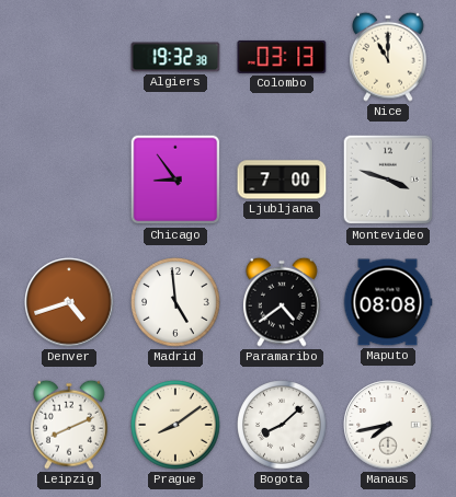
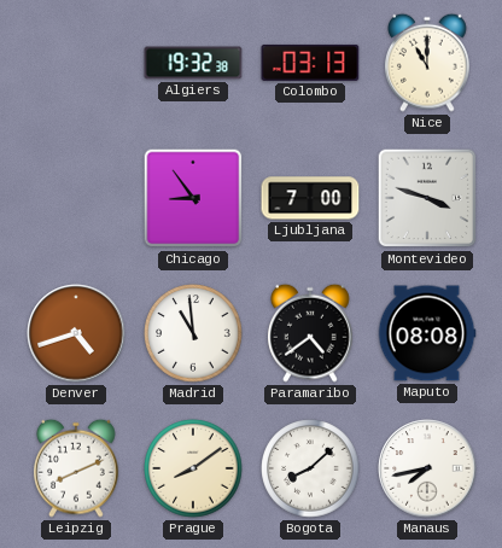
Madrid: 4:59 -> 10:59 (193, 333)
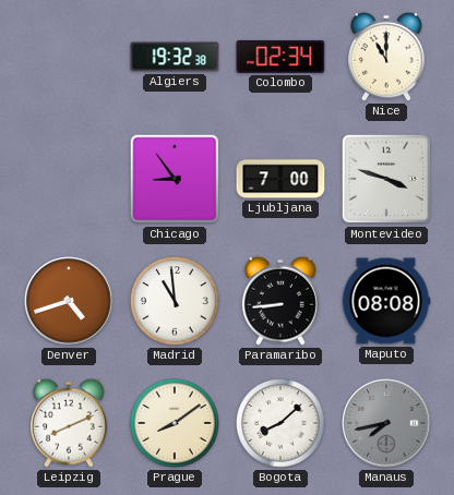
Colombo: 03:13 -> 02:34 (280, 57)
Paramaribo: 4:39 -> 8:44 (282, 301)
Manaus dial: white -> grey (386, 423)
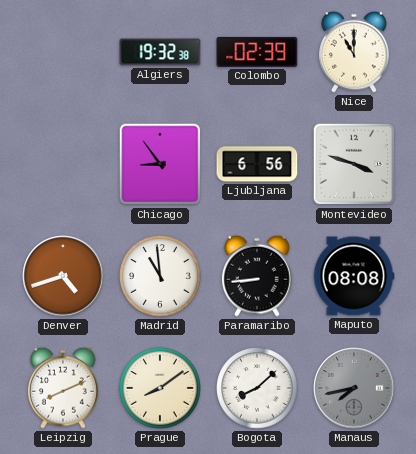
Colombo: 02:34 -> 02:39 (257, 52)
Ljubljana: 7:00 -> 6:56 (257, 164)
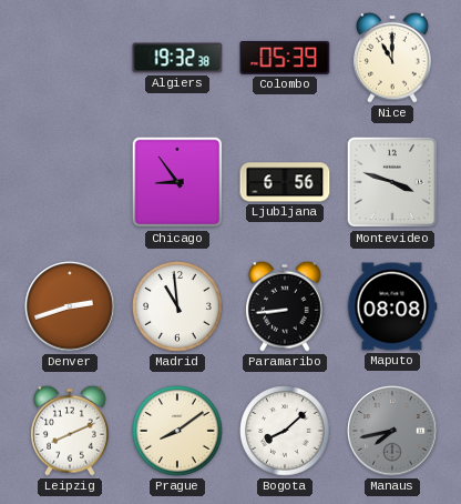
Colombo: 02:39 -> 05:39 (285, 58)
Denver: 4:42 -> 2:42 (70, 306)
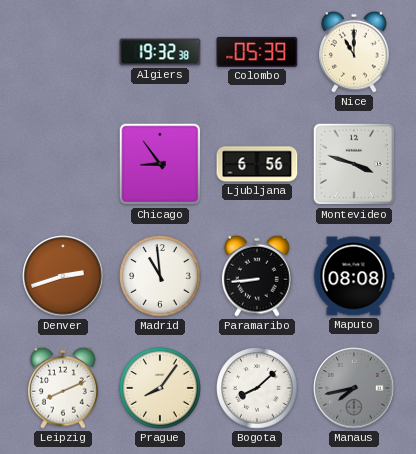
Prague: 8:09 -> 8:06 (160, 388)
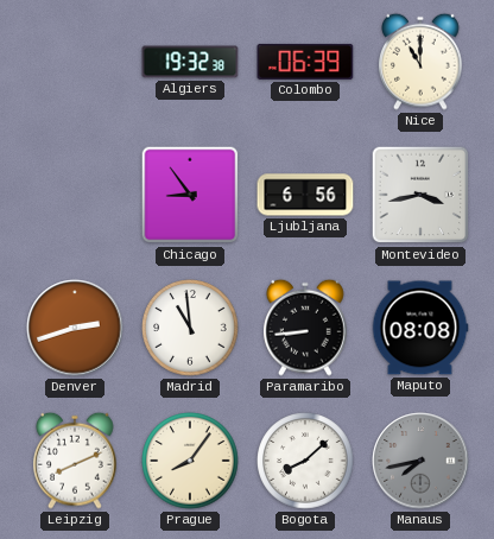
Colombo: 05:39 -> 06:39 (305, 62)
Montevideo: 3:48 -> 3:43 (420, 195)
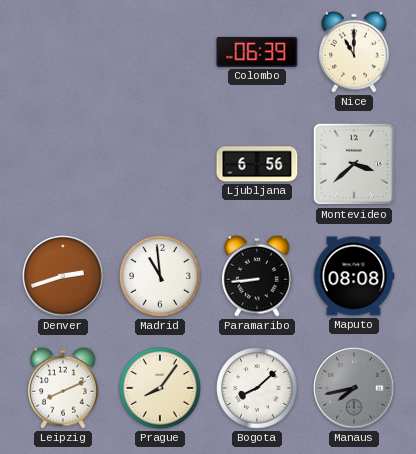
Algiers: 19:32 -> none (190, 62)
Chicago: 8:54 -> none (190, 195)
Montevideo: 3:43 -> 3:38 (354, 164)
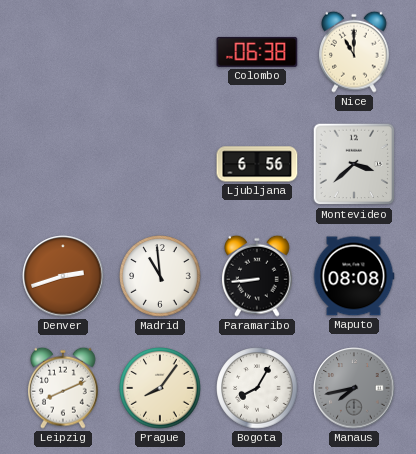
Colombo: 06:39 -> 06:38 (257, 52)
Bogota: 8:08 -> 8:05 (257, 388)
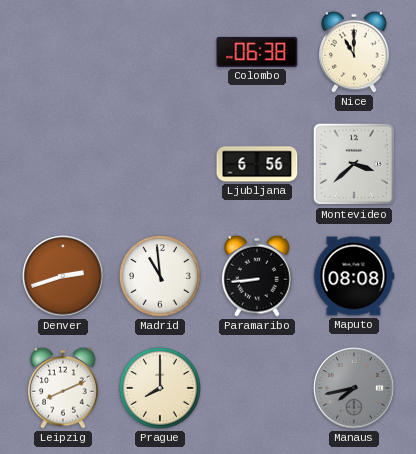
Prague: 8:06 -> 8:00 (160, 388)
Bogota: 8:05 -> none (257, 388)
